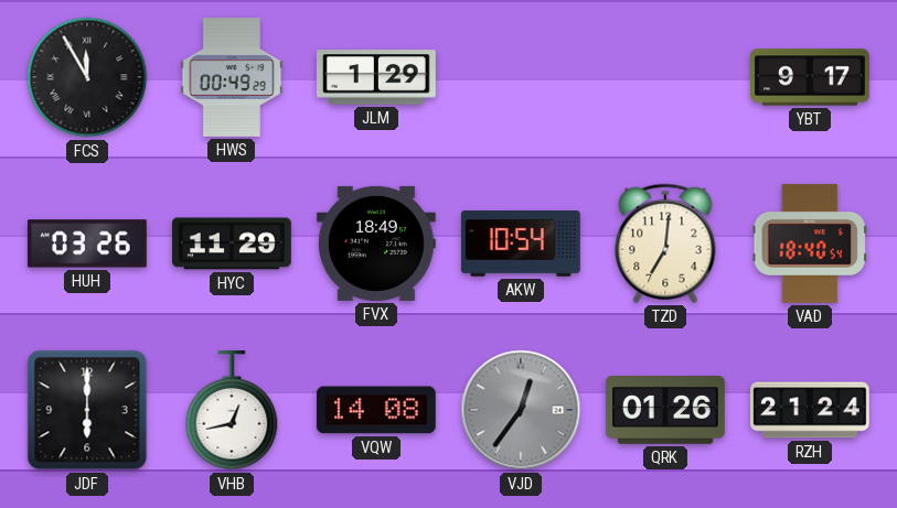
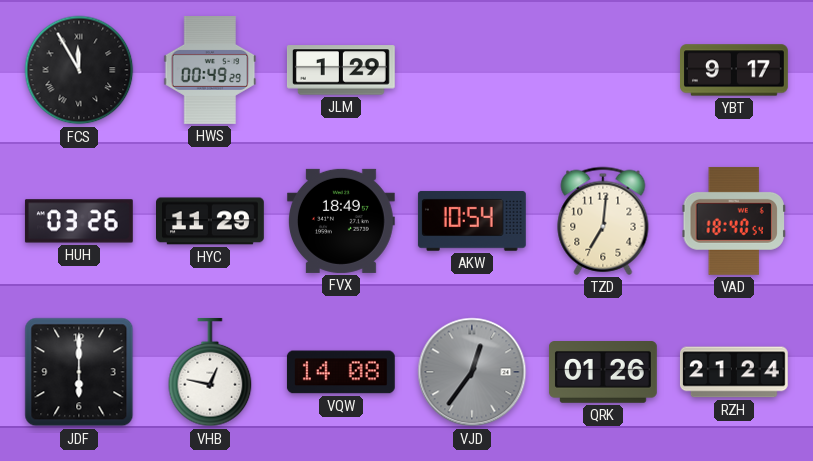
VHB: 12:43 -> 12:47 (210, 372)
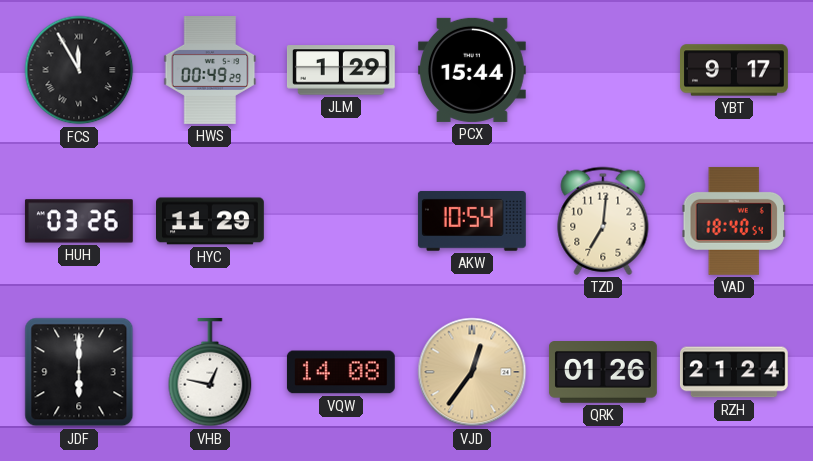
PCX: none -> 15:44 (472, 70)
FVX: 18:49 -> none (341, 221)
VJD dial: grey -> champagne (472, 372)
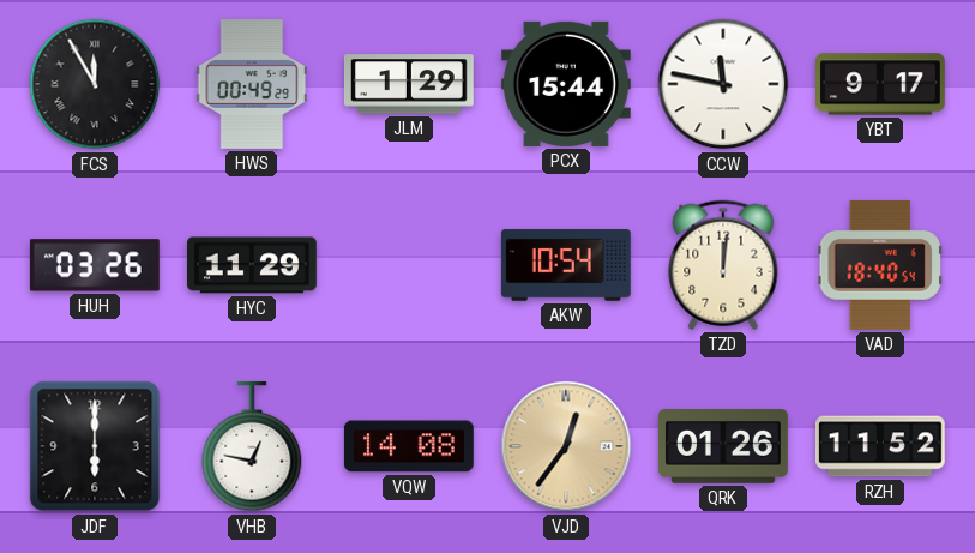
CCW: none -> 11:47 (723, 84)
TZD: 7:01 -> 12:01 (723, 265)
RZH: 21:24 -> 11:52 (880, 446)
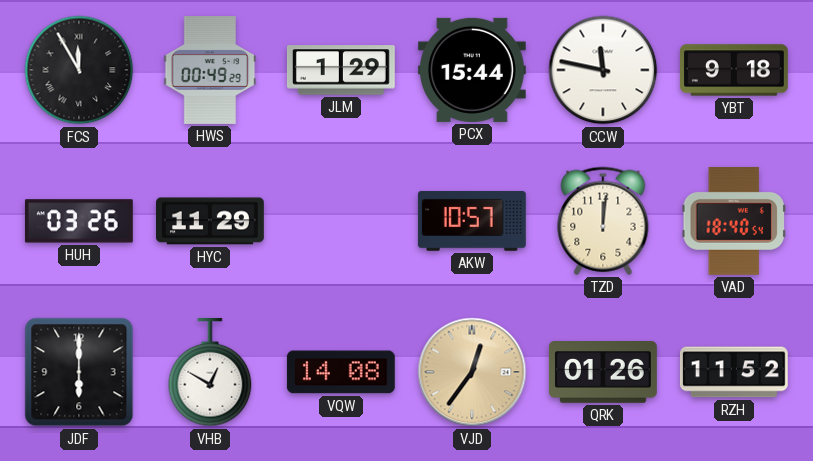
YBT: 9:17 -> 9:18 (735, 70)
AKW: 10:54 -> 10:57 (472, 221)
VHB: 12:47 -> 12:50 (210, 372)
